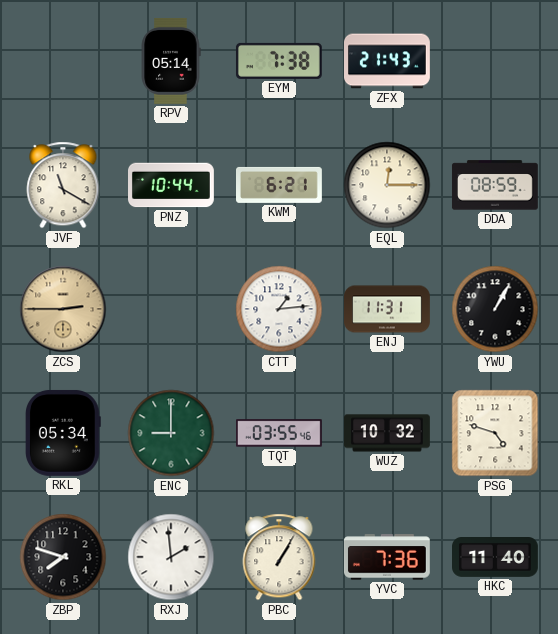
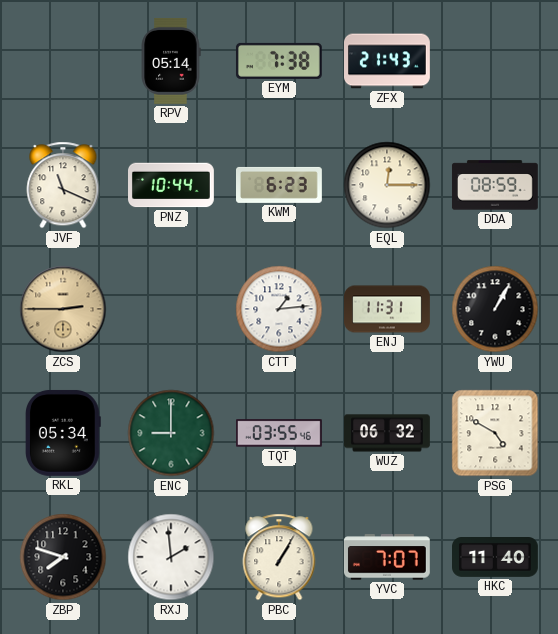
JVF: 11:20 -> 11:19 (63, 185)
KWM: 6:21 -> 6:23 (280, 185)
WUZ: 10:32 -> 06:32 (388, 433)
PSG: 4:48 -> 4:50 (495, 433)
YVC: 7:36 -> 7:07 (387, 557)
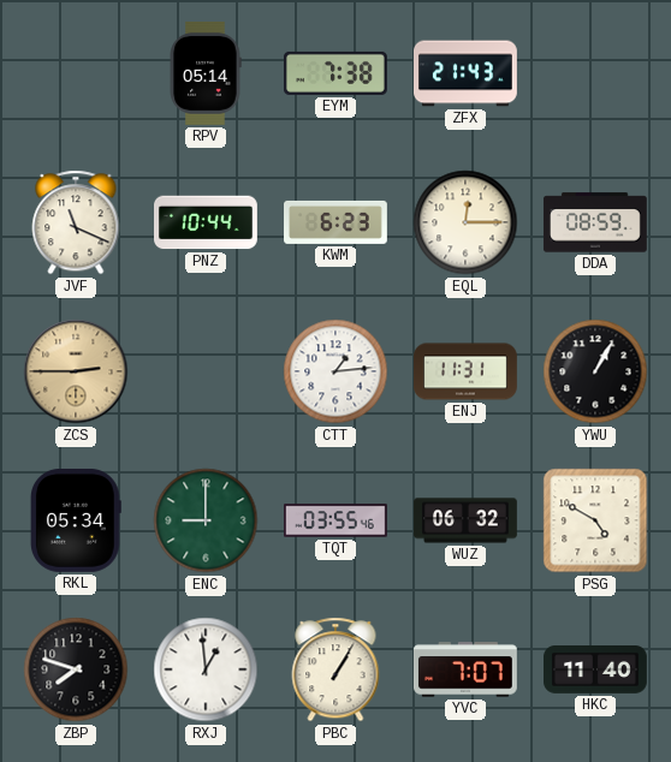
RXJ: 1:59 -> 12:59 (206, 669)
